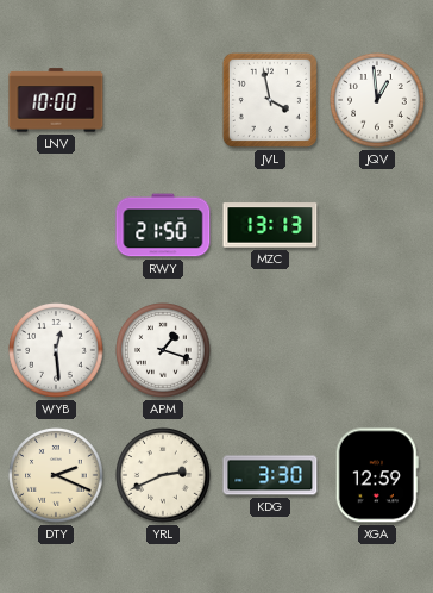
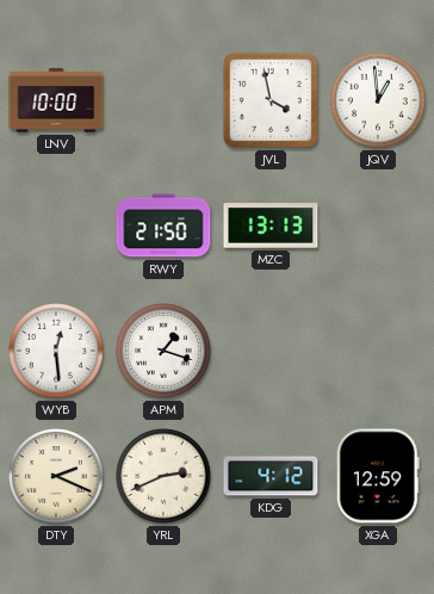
KDG: 3:30 -> 4:12 (271, 476)
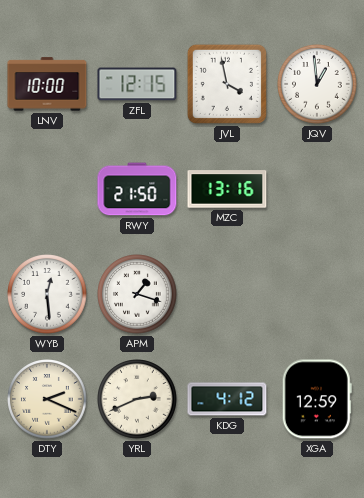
ZFL: none -> 12:15 (137, 84)
MZC: 13:13 -> 13:16 (227, 189)
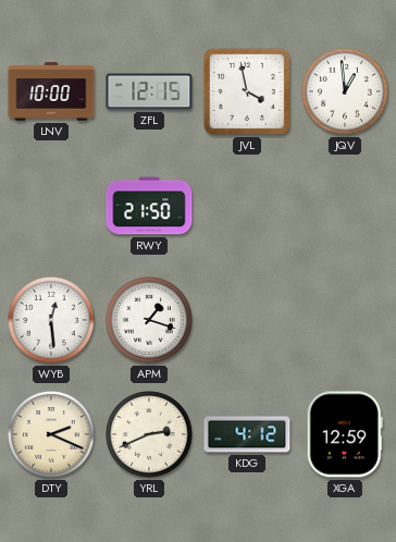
MZC: 13:16 -> none (227, 189)
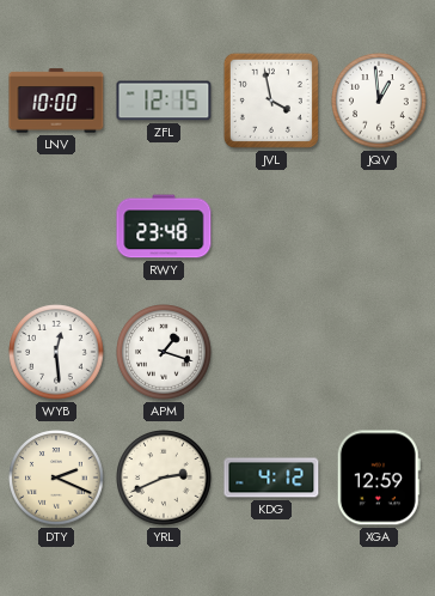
RWY: 21:50 -> 23:48 (164, 226)
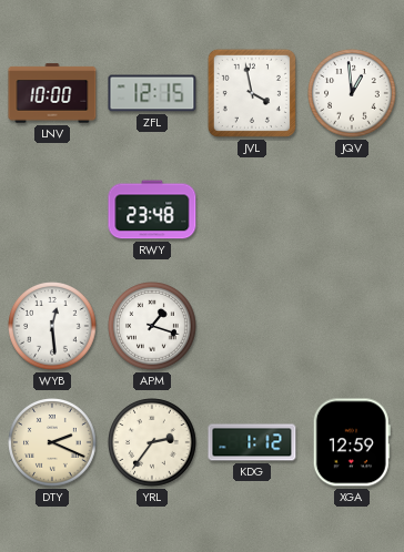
YRL: 2:41 -> 2:36 (152, 442)
KDG: 4:12 -> 1:12 (252, 442)
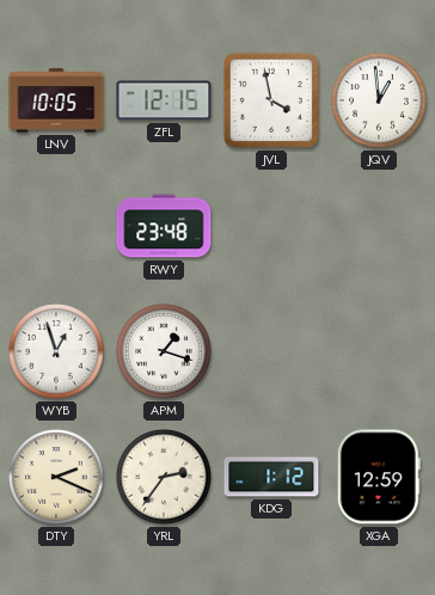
LNV: 10:00 -> 10:05 (56, 100)
WYB: 12:29 -> 12:57 (56, 351)
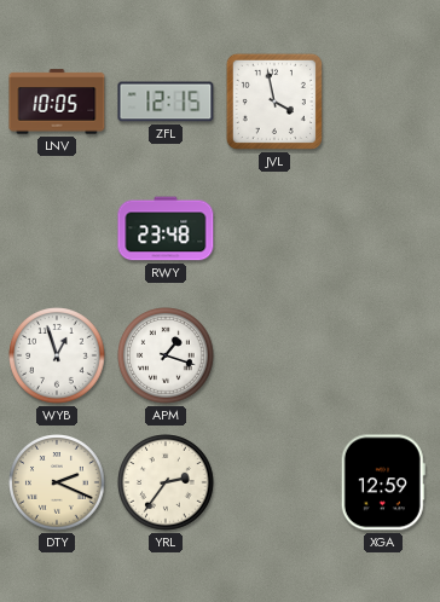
JQV: 12:59 -> none (379, 100)
KDG: 1:12 -> none (271, 477)
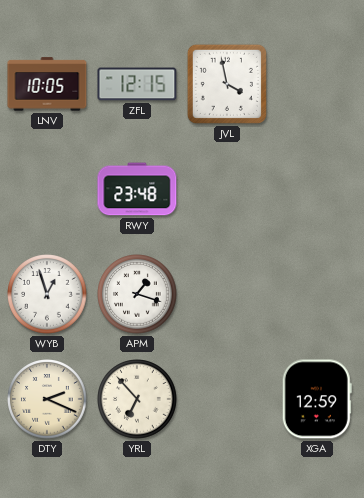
YRL: 2:36 -> 6:53 (137, 399)
